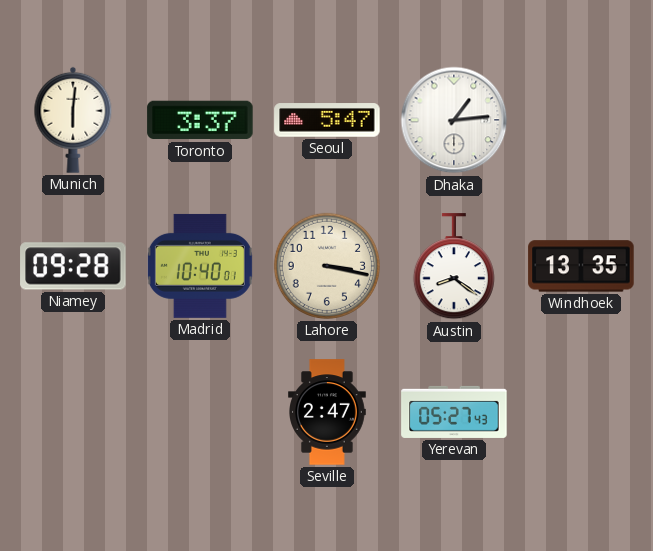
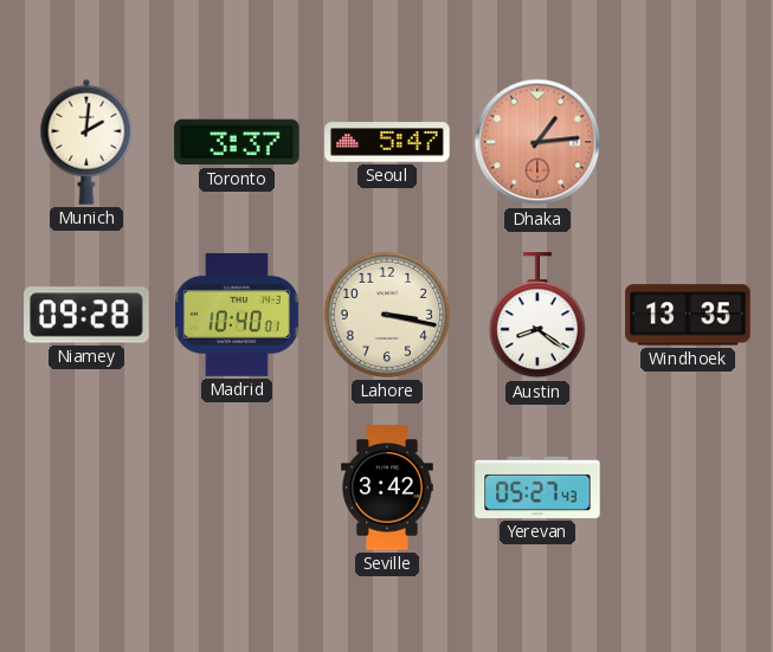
Munich: 6:01 -> 2:01 (86, 142)
Dhaka dial: white -> salmon (537, 142)
Seville: 2:47 -> 3:42 (388, 488)
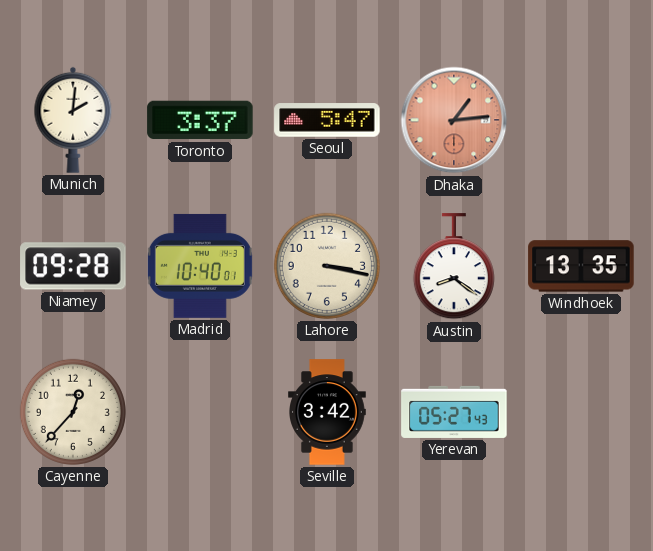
Cayenne: none -> 12:37 (73, 412)
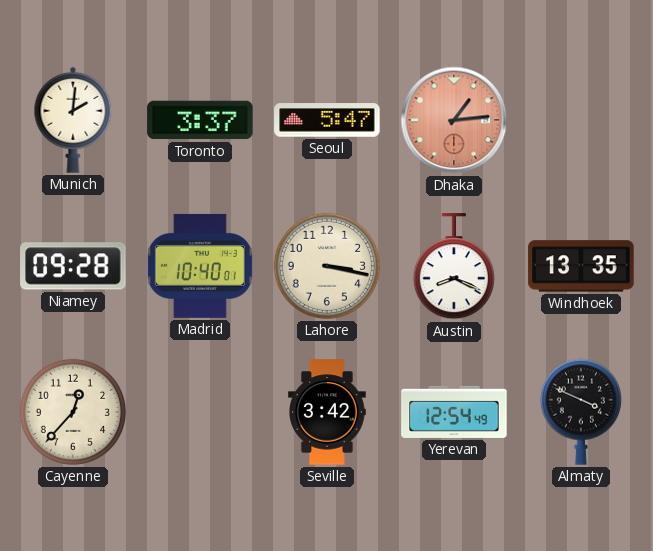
Austin: 8:21 -> 8:19 (454, 267)
Yerevan: 05:27 -> 12:54 (454, 412)
Almaty: none -> 3:49 (581, 412)
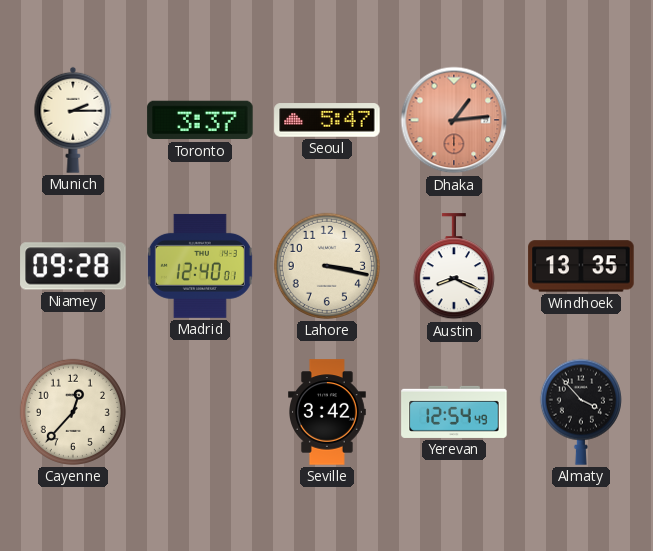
Munich: 2:01 -> 2:15 (73, 120)
Madrid: 10:40 -> 12:40 (200, 266)
Almaty: 3:49 -> 3:53 (581, 412)
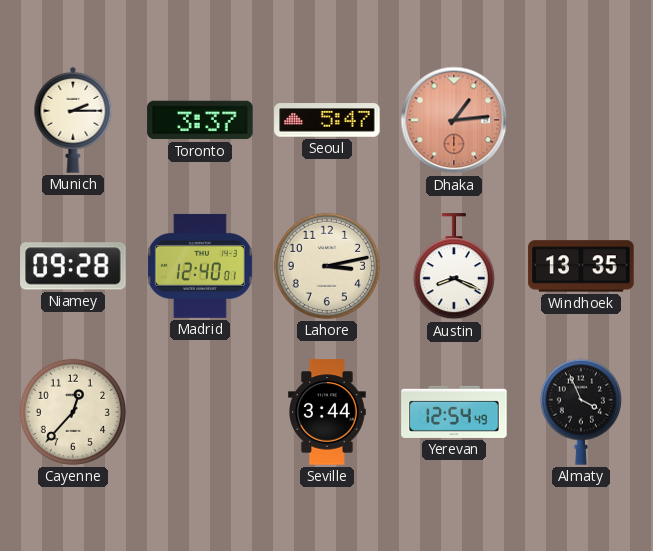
Lahore: 3:17 -> 3:13 (327, 266)
Seville: 3:42 -> 3:44 (328, 412)
Almaty: 3:53 -> 3:56 (581, 412)
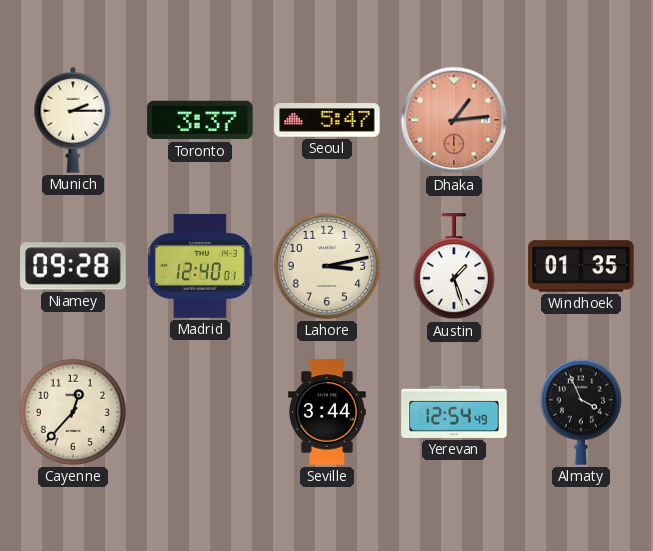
Austin: 8:19 -> 1:27 (454, 267)
Windhoek: 13:35 -> 01:35 (581, 266)
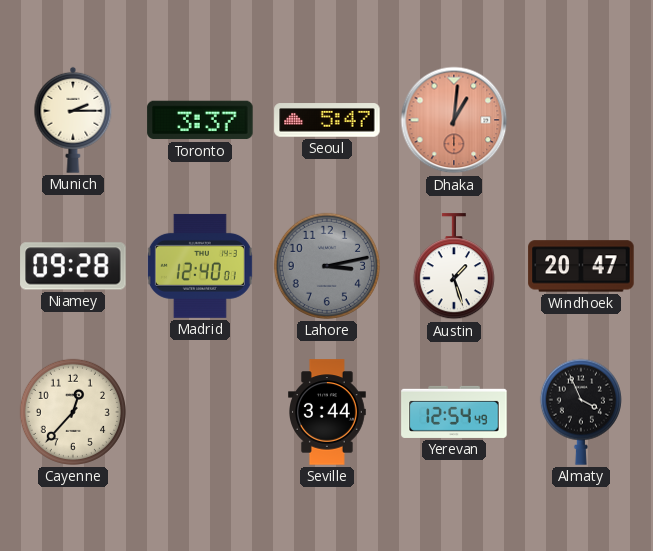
Dhaka: 1:14 -> 1:01 (454, 120)
Lahore dial: cream -> grey (327, 266)
Windhoek: 01:35 -> 20:47 (581, 266)
